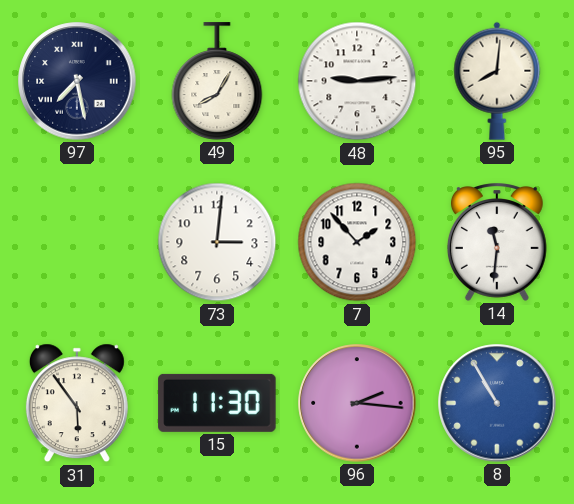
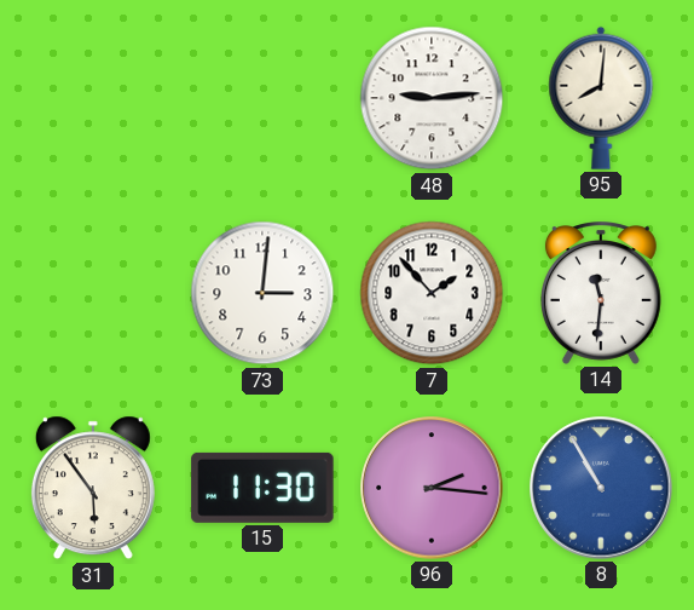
97: 7:28 -> none (77, 81)
49: 8:05 -> none (217, 81)
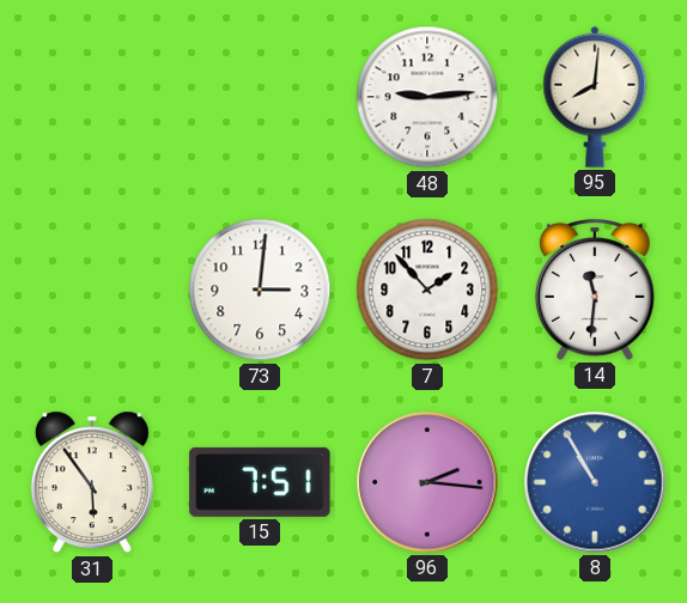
15: 11:30 -> 7:51 (260, 482)
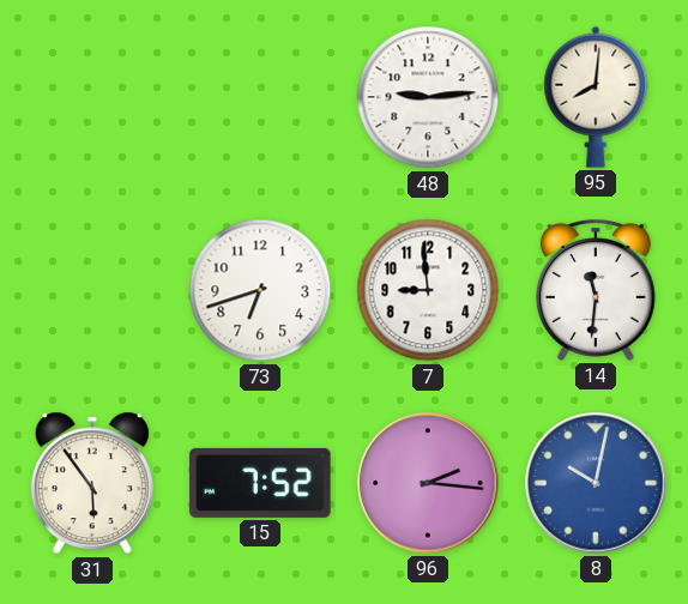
73: 3:01 -> 6:42 (260, 290)
7: 1:53 -> 8:59 (428, 290)
15: 7:51 -> 7:52 (260, 483)
8: 10:55 -> 10:02 (596, 483)
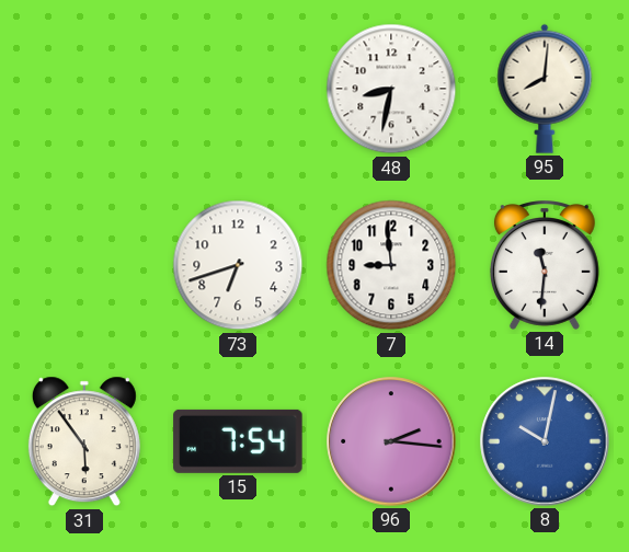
48: 9:14 -> 8:32 (391, 89)
15: 7:52 -> 7:54 (238, 441)
